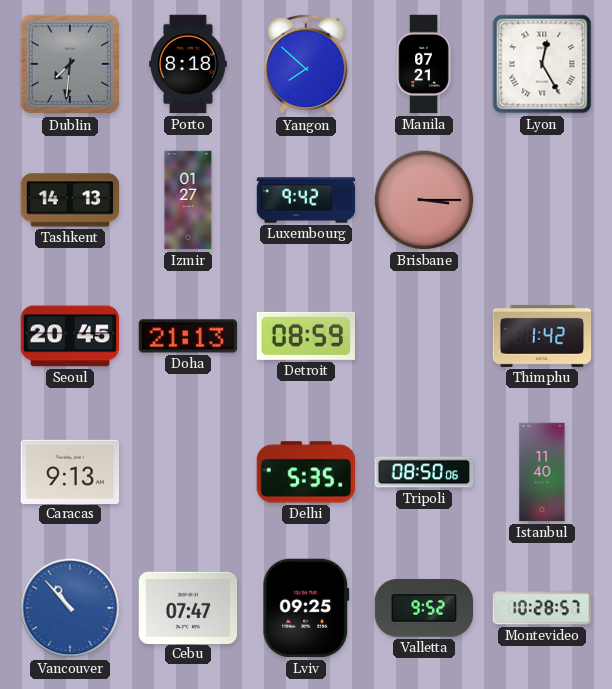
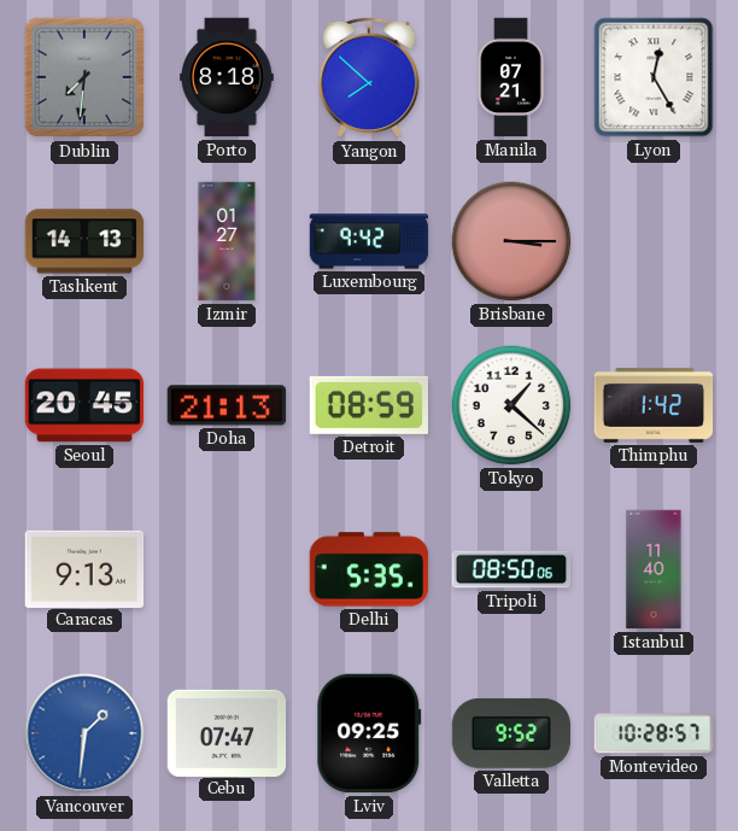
Tokyo: none -> 1:22 (511, 405)
Vancouver: 10:53 -> 1:31 (84, 733)
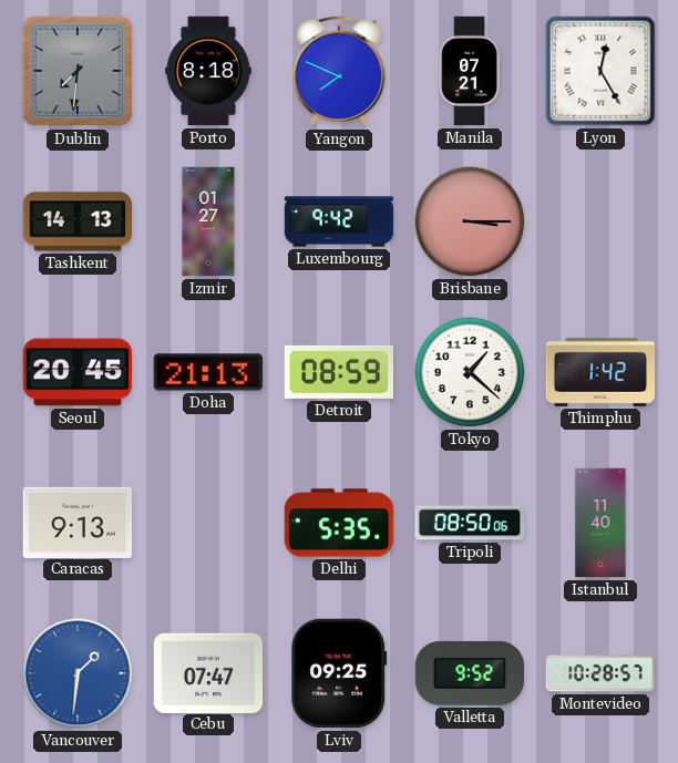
Yangon: 7:52 -> 7:49 (339, 71)
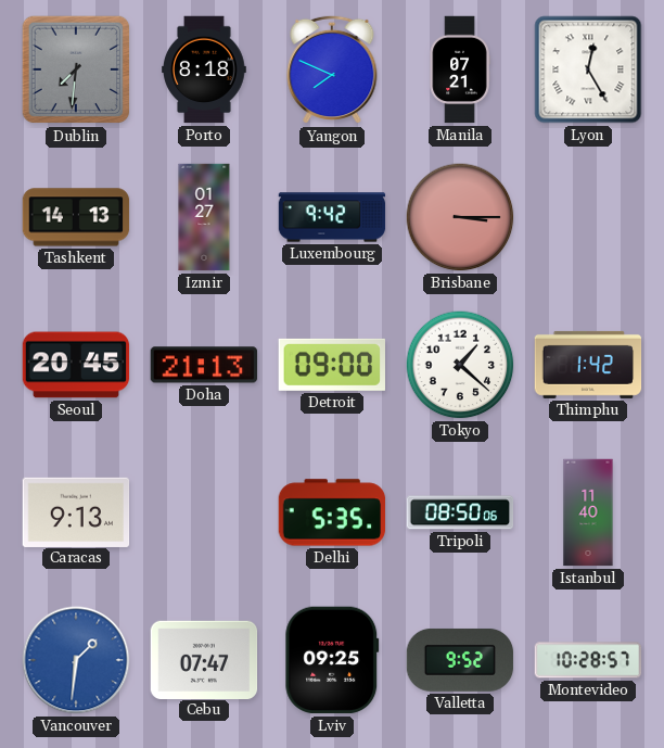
Detroit: 08:59 -> 09:00 (331, 365)
